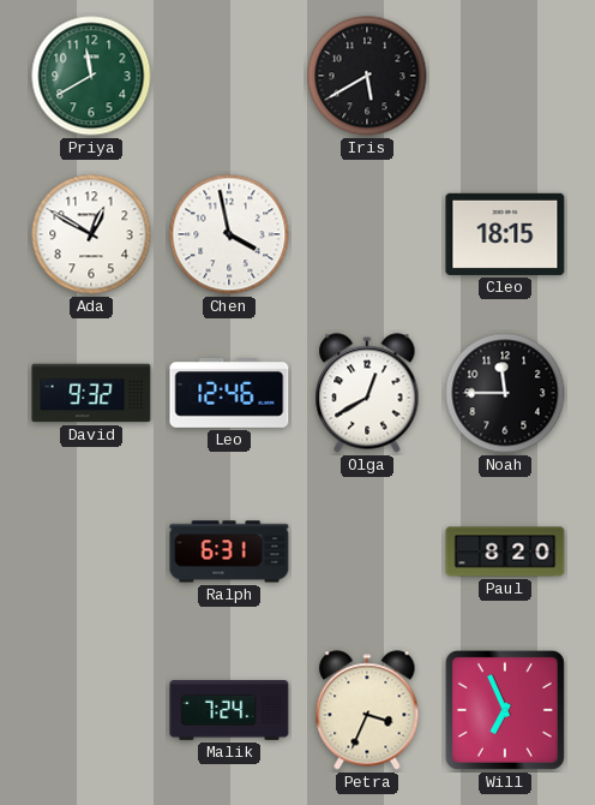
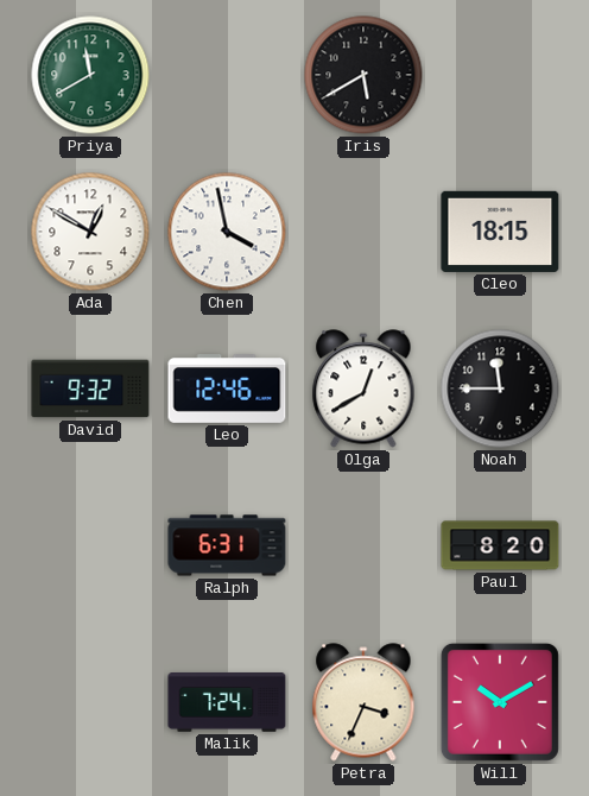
Will: 6:56 -> 10:10 (500, 702)
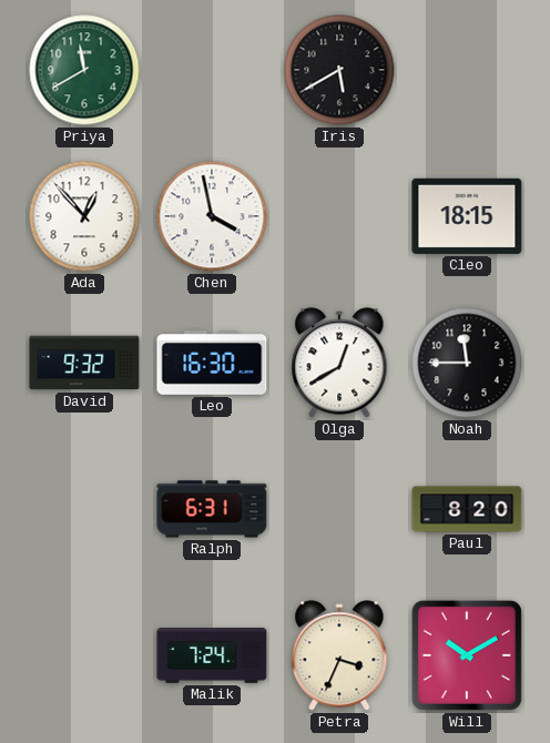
Ada: 12:50 -> 12:53 (84, 216)
Leo: 12:46 -> 16:30 (212, 364)
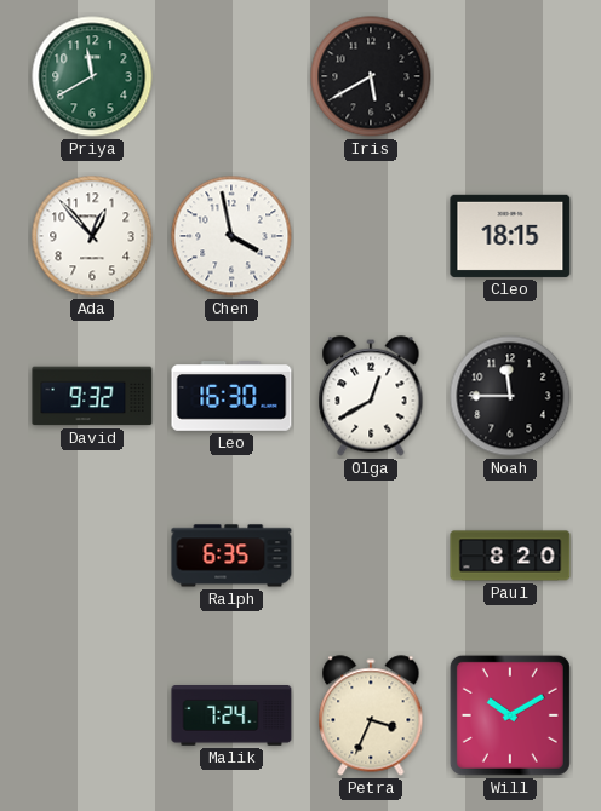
Ralph: 6:31 -> 6:35 (231, 556)
